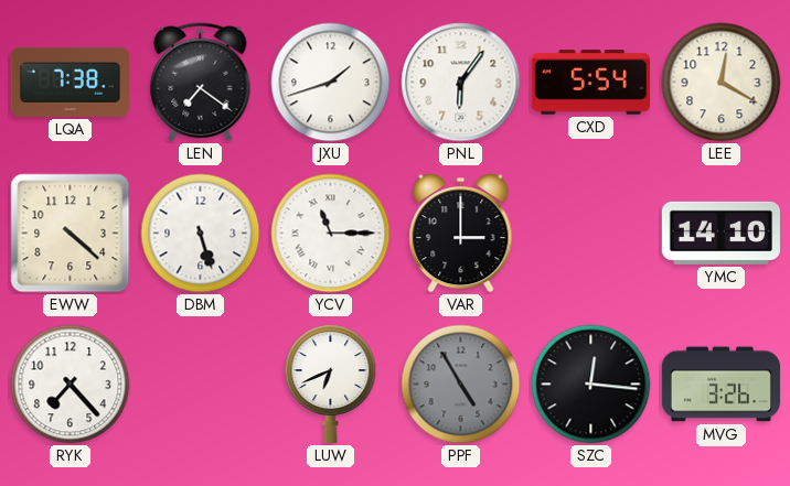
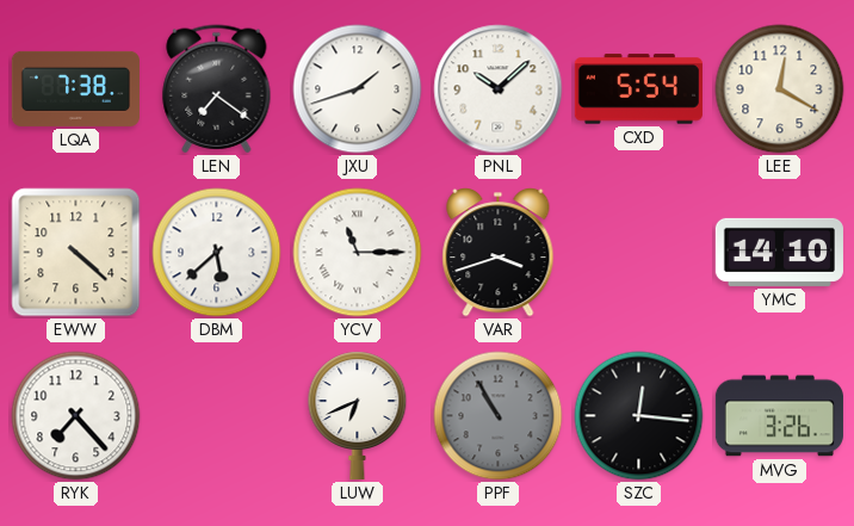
PNL: 6:06 -> 10:08 (499, 89)
DBM: 5:27 -> 5:38 (217, 253)
VAR: 3:00 -> 3:42 (499, 253)
PPF: 4:55 -> 10:55 (499, 416)
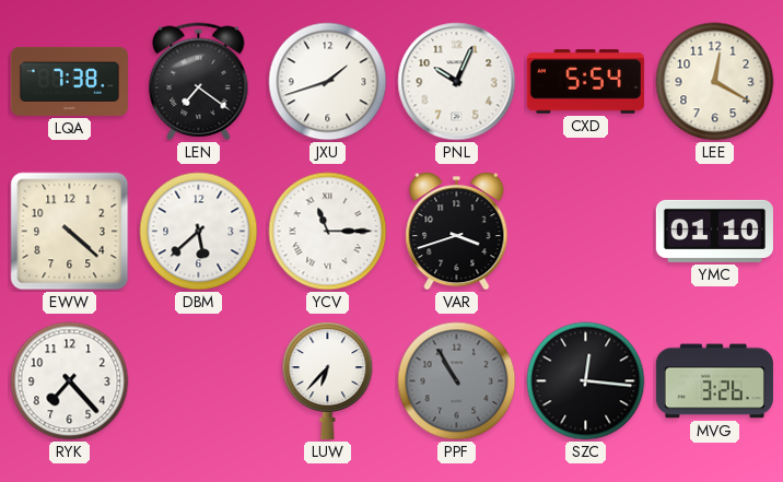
PNL: 10:08 -> 10:04 (457, 82)
YMC: 14:10 -> 01:10 (714, 231)
LUW: 6:41 -> 6:37 (328, 380)
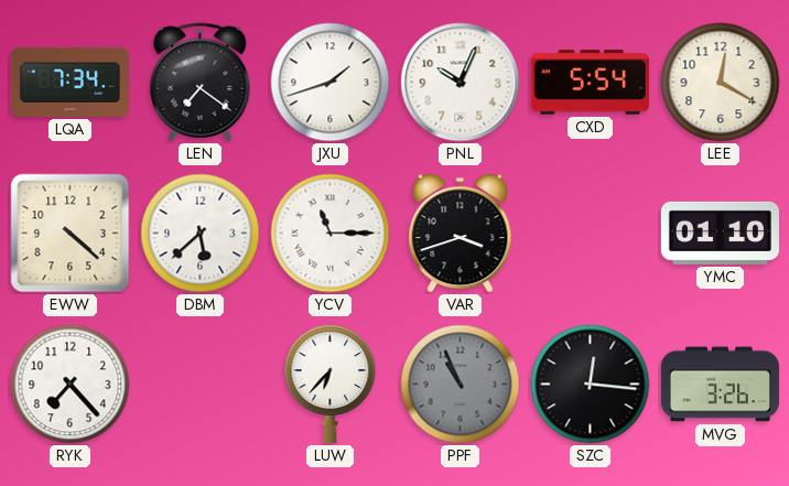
LQA: 7:38 -> 7:34 (69, 82)
PPF: 10:55 -> 10:56 (461, 385)
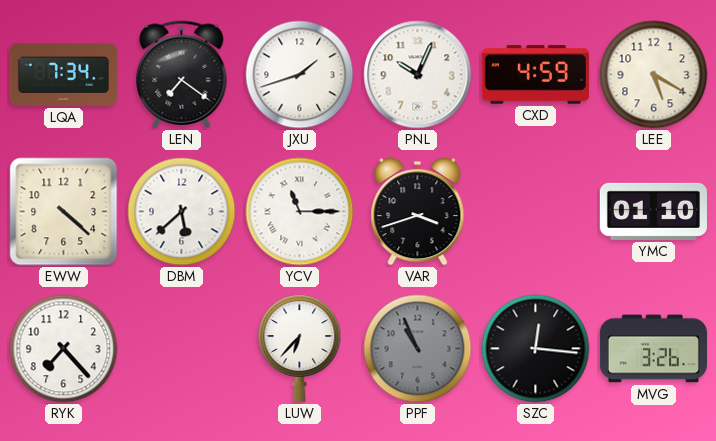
CXD: 5:54 -> 4:59 (535, 75)
LEE: 12:20 -> 5:20 (654, 75)
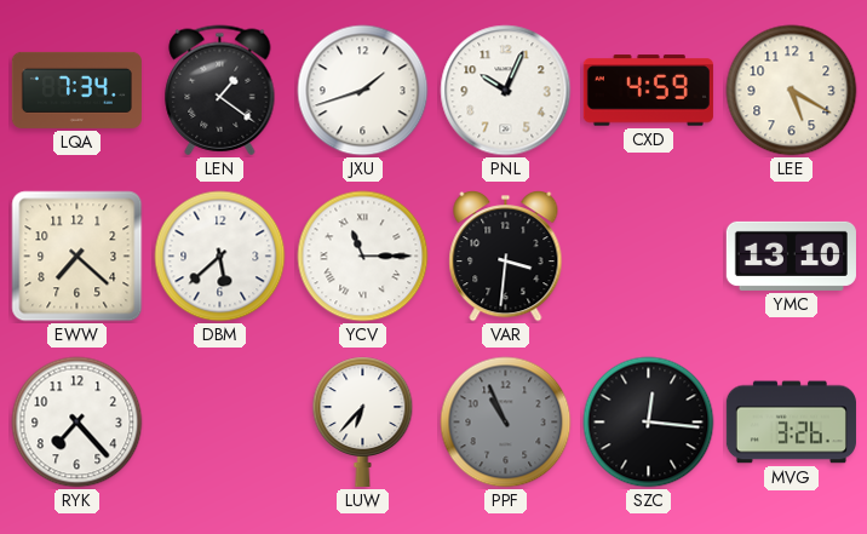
LEN: 7:21 -> 1:21 (220, 91)
EWW: 4:22 -> 7:22 (77, 257)
VAR: 3:42 -> 3:31 (506, 257)
YMC: 01:10 -> 13:10 (791, 255)
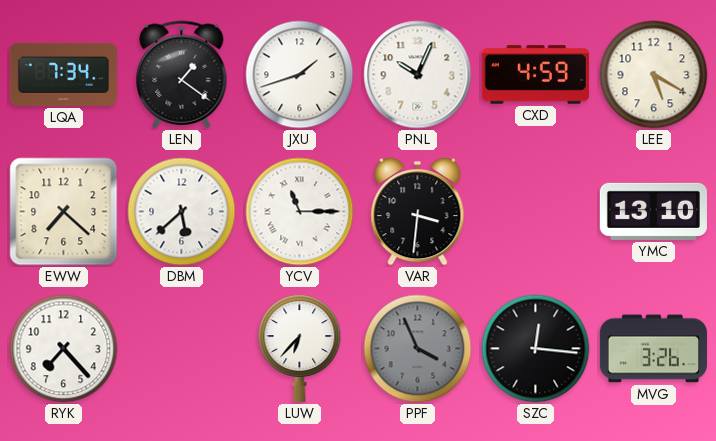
PPF: 10:56 -> 3:56 (418, 349)
